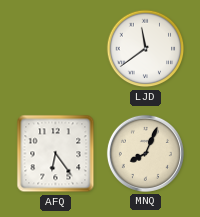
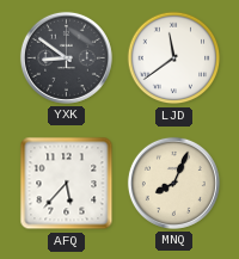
YXK: none -> 8:51 (66, 57)
AFQ: 6:24 -> 5:37 (67, 184)
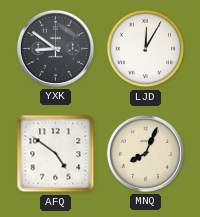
LJD: 11:39 -> 12:05 (146, 49)
AFQ: 5:37 -> 4:51 (56, 154)
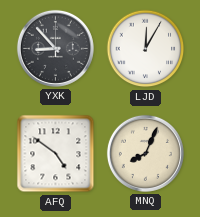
YXK: 8:51 -> 8:53 (55, 48)
